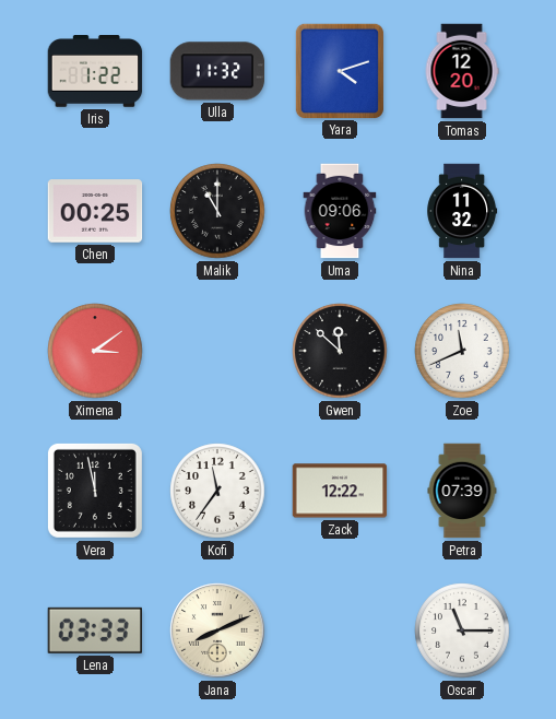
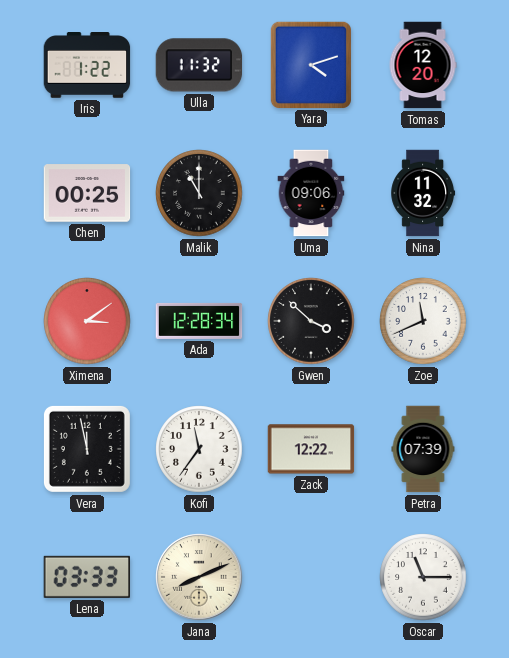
Ada: none -> 12:28 (199, 321)
Gwen: 11:52 -> 3:52 (311, 321)
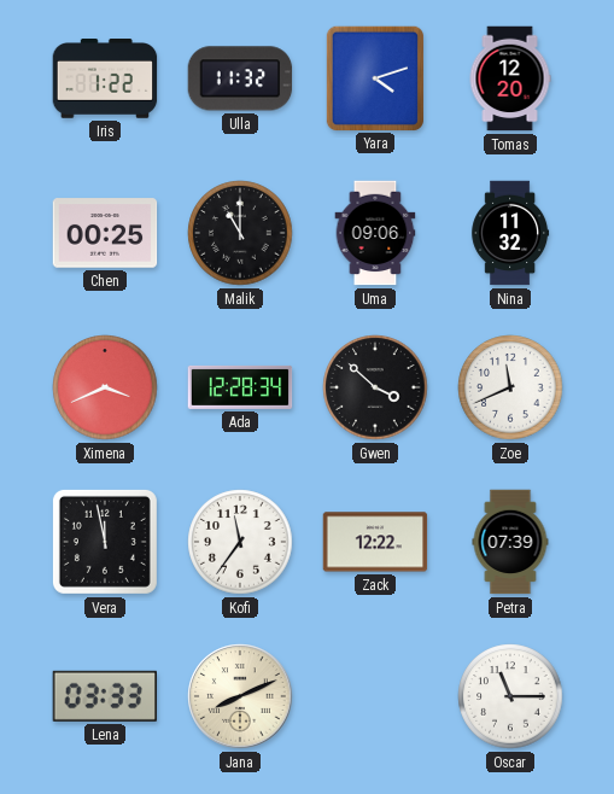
Ximena: 3:09 -> 3:41 (105, 387)
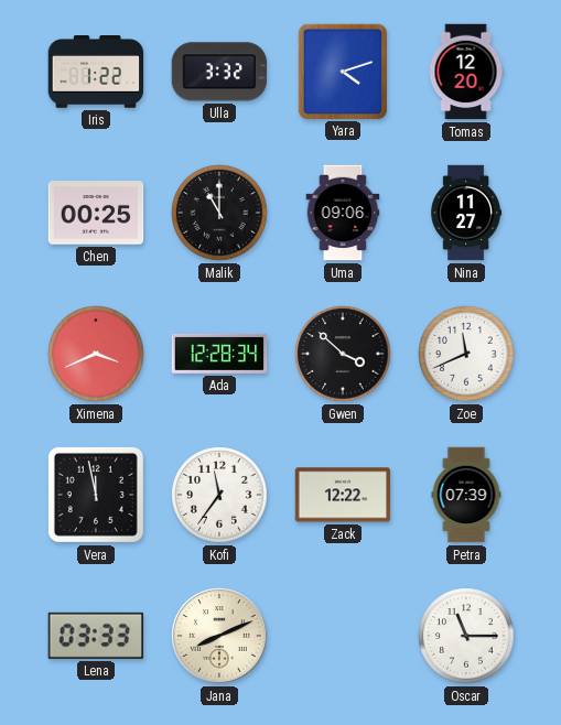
Ulla: 11:32 -> 3:32 (219, 72)
Nina: 11:32 -> 11:27 (466, 213)
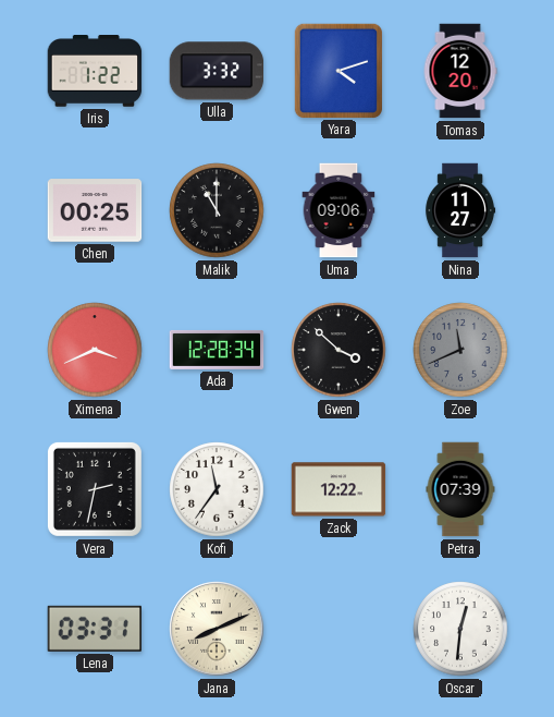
Zoe dial: white -> grey (460, 350)
Vera: 11:58 -> 2:32 (95, 489)
Lena: 03:33 -> 03:31 (94, 629)
Oscar: 11:15 -> 12:31 (460, 629)
